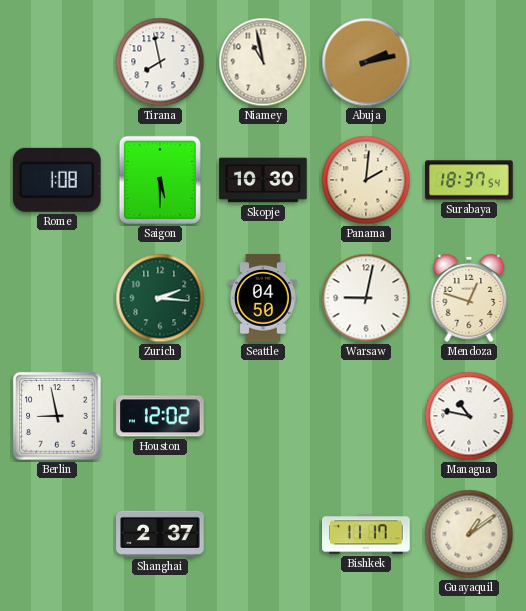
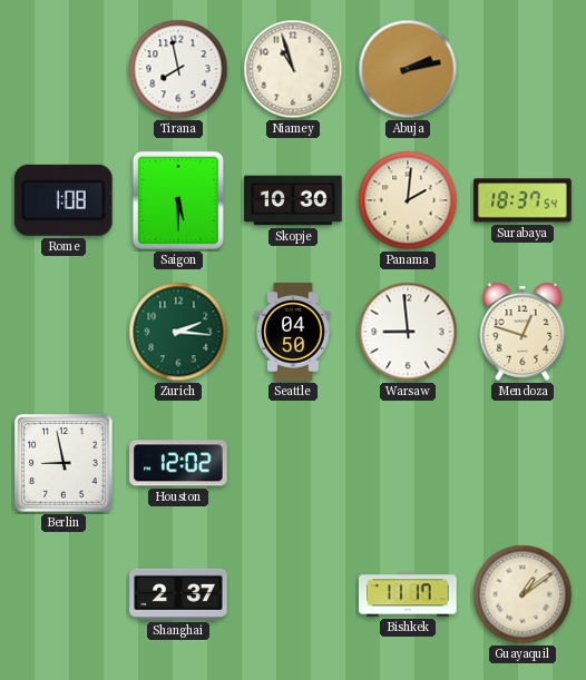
Niamey: 10:58 -> 10:57 (293, 69)
Warsaw: 9:02 -> 8:59 (408, 332)
Managua: 10:47 -> none (469, 416)
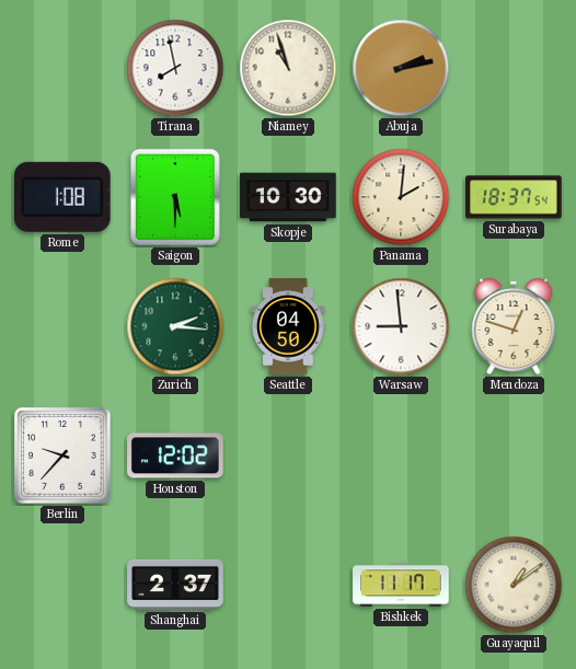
Berlin: 8:58 -> 9:37 (62, 455)
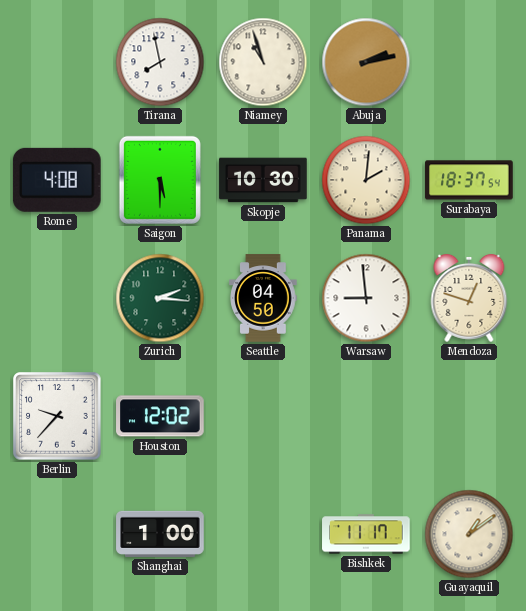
Rome: 1:08 -> 4:08 (57, 180)
Shanghai: 2:37 -> 1:00 (160, 534)
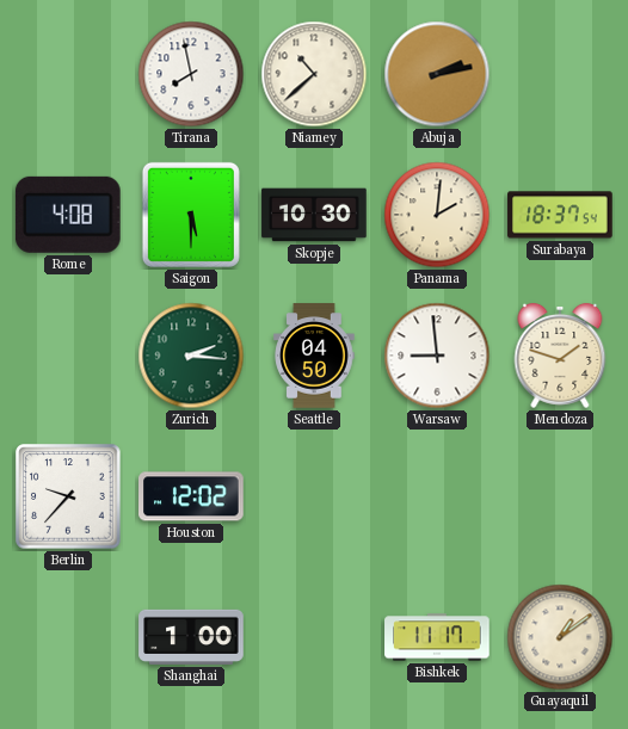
Niamey: 10:57 -> 10:38 (314, 74)
Mendoza: 12:48 -> 1:48 (560, 356)
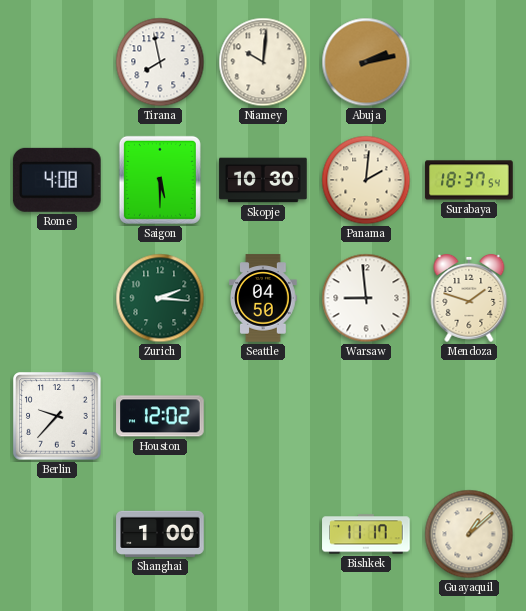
Niamey: 10:38 -> 10:01 (263, 62)
Guayaquil: 1:09 -> 1:08 (469, 534)
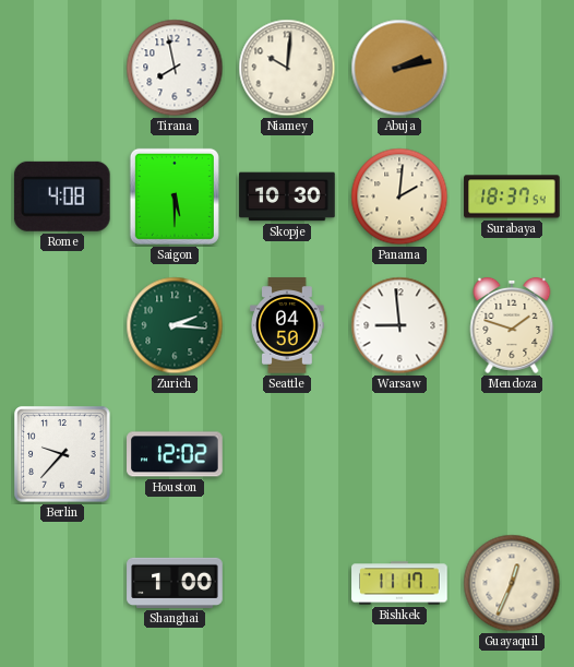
Guayaquil: 1:08 -> 12:34 (512, 583)
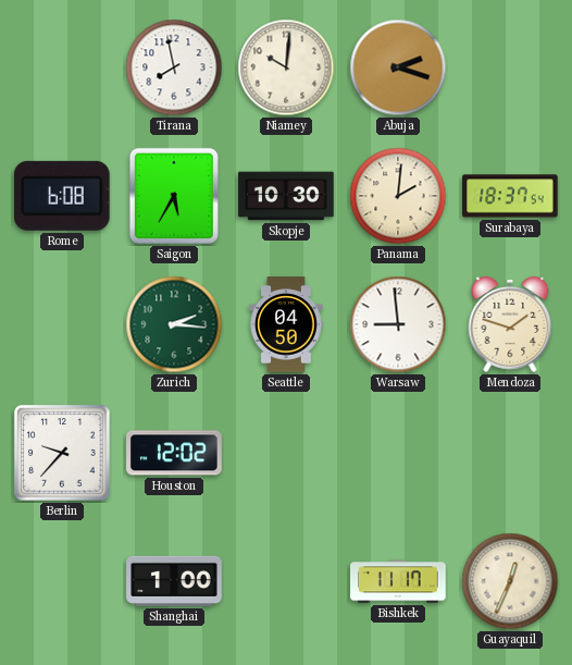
Abuja: 2:13 -> 2:18 (398, 67)
Rome: 4:08 -> 6:08 (62, 196)
Saigon: 5:30 -> 5:35 (174, 196)
